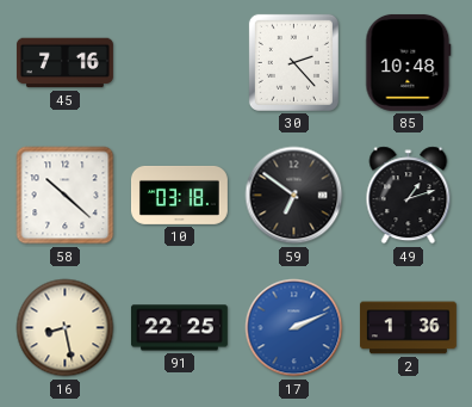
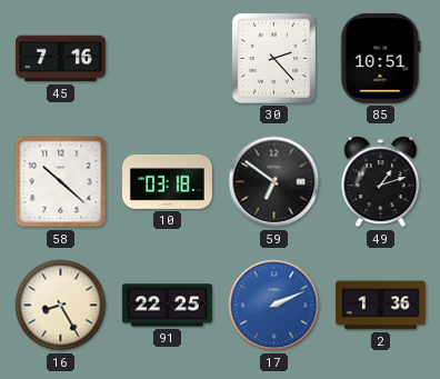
85: 10:48 -> 10:51 (381, 58)
16: 8:28 -> 8:25 (61, 306)
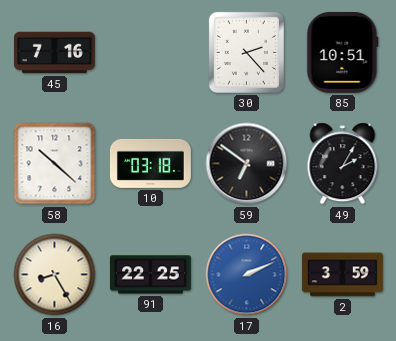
49: 1:12 -> 2:05 (343, 164)
2: 1:36 -> 3:59 (342, 275)
